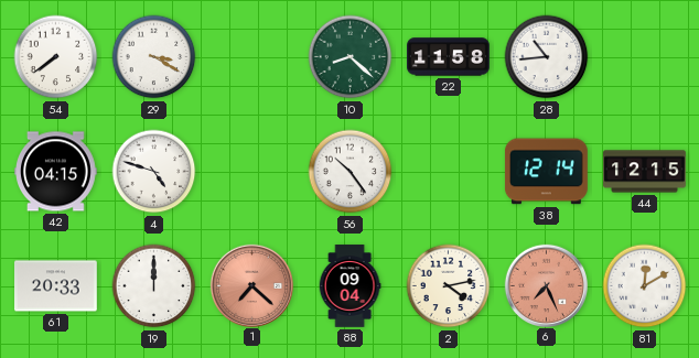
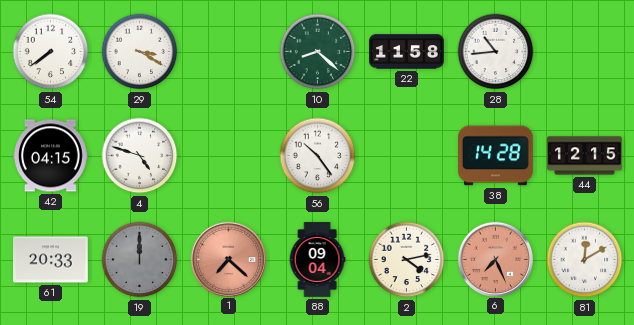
38: 12:14 -> 14:28 (495, 156)
19 dial: white -> grey (140, 260)
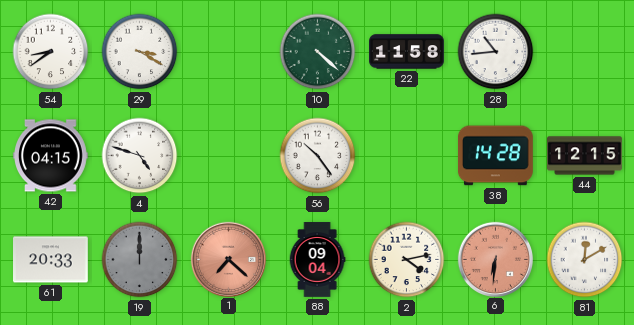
54: 7:39 -> 8:39 (51, 52)
10: 8:22 -> 4:22 (318, 52)
6: 7:26 -> 6:31 (495, 259)
